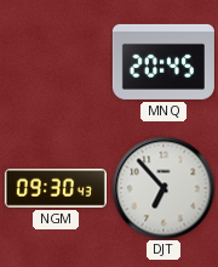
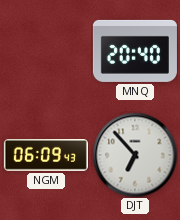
MNQ: 20:45 -> 20:40 (135, 51)
NGM: 09:30 -> 06:09 (46, 156)
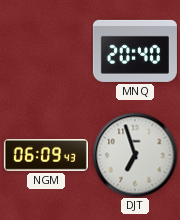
DJT: 6:53 -> 6:57 (135, 155)
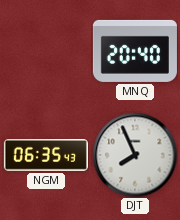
NGM: 06:09 -> 06:35 (46, 156)
DJT: 6:57 -> 7:56 (135, 155)
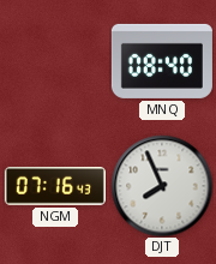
MNQ: 20:40 -> 08:40 (162, 61)
NGM: 06:35 -> 07:16 (55, 187)
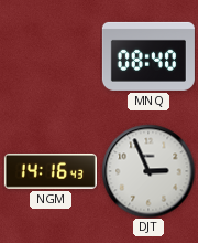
NGM: 07:16 -> 14:16 (51, 172)
DJT: 7:56 -> 2:56 (148, 171)
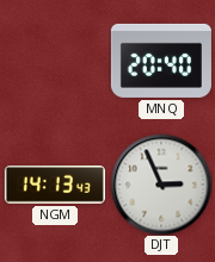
MNQ: 08:40 -> 20:40 (161, 61)
NGM: 14:16 -> 14:13 (55, 186)
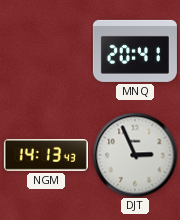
MNQ: 20:40 -> 20:41 (135, 51)
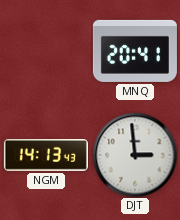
DJT: 2:56 -> 2:59 (135, 155)
